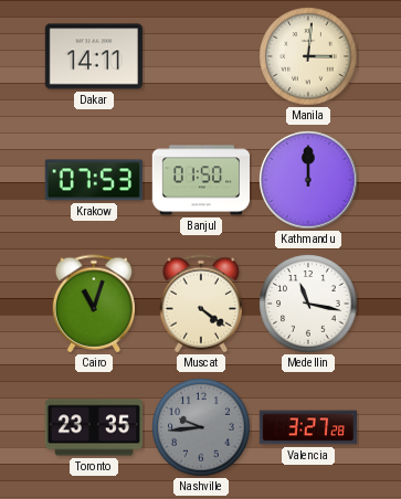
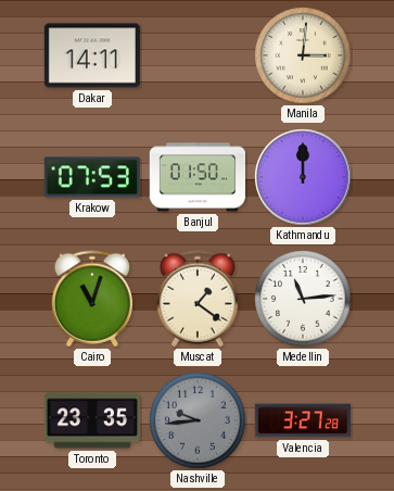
Muscat: 4:21 -> 1:21 (196, 299)
Medellin: 11:17 -> 11:14 (303, 299)
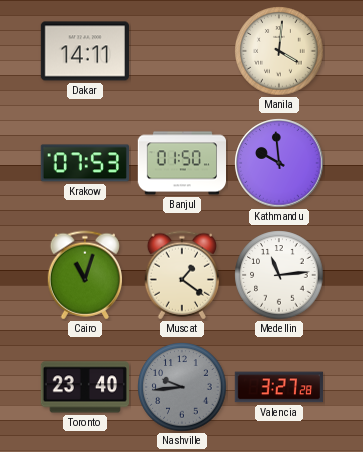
Manila: 3:01 -> 4:01 (279, 51)
Kathmandu: 12:00 -> 9:59 (279, 163)
Toronto: 23:35 -> 23:40 (85, 387)
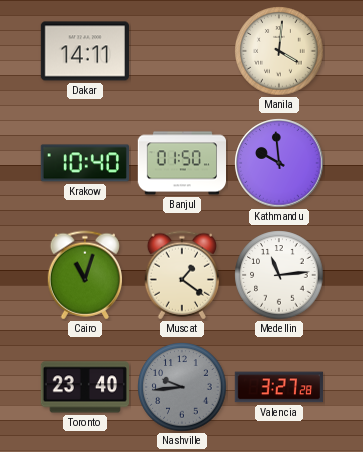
Krakow: 07:53 -> 10:40 (85, 163)
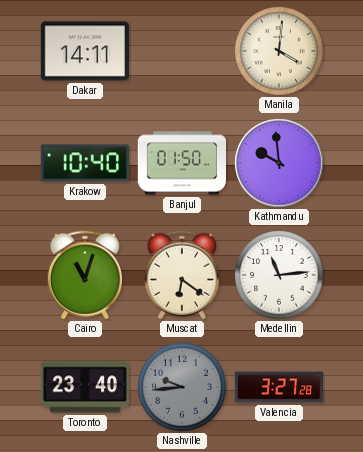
Muscat: 1:21 -> 6:21 (181, 275)
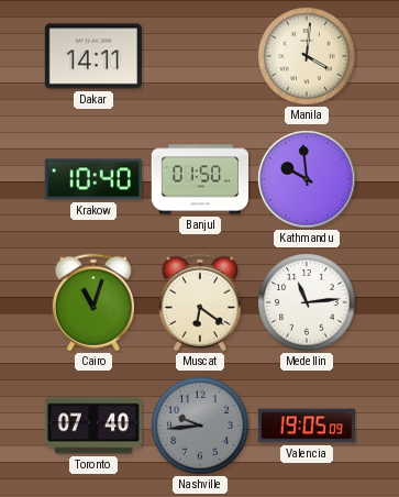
Toronto: 23:40 -> 07:40 (93, 426)
Valencia: 3:27 -> 19:05 (307, 426)
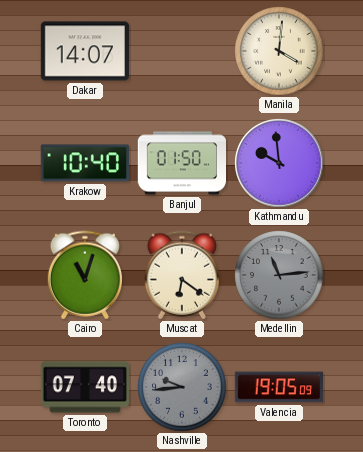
Dakar: 14:11 -> 14:07 (85, 51)
Medellin dial: white -> grey (279, 275)
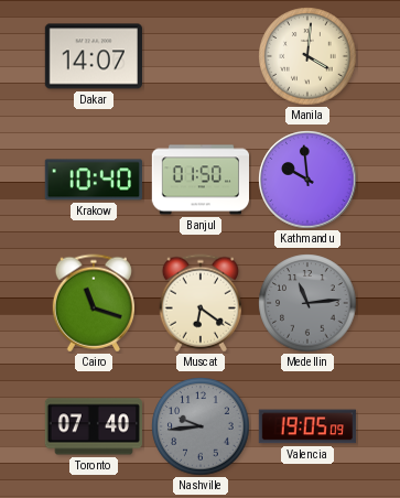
Cairo: 11:03 -> 11:18 (93, 303)
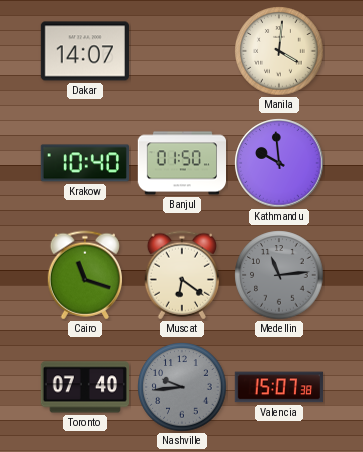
Valencia: 19:05 -> 15:07 (279, 387)
